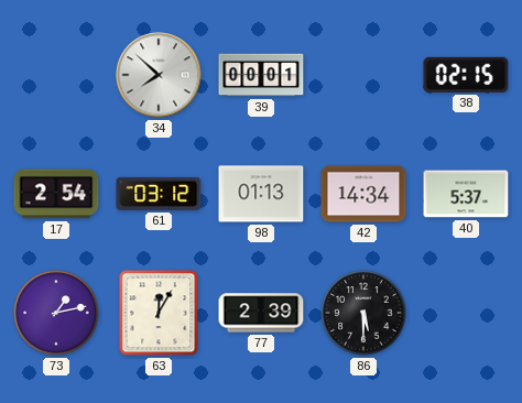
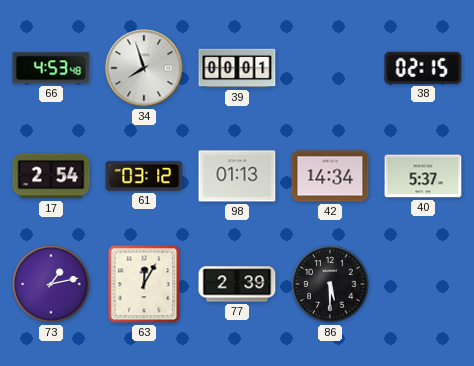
66: none -> 4:53 (51, 68)
34: 7:52 -> 7:57 (144, 68)
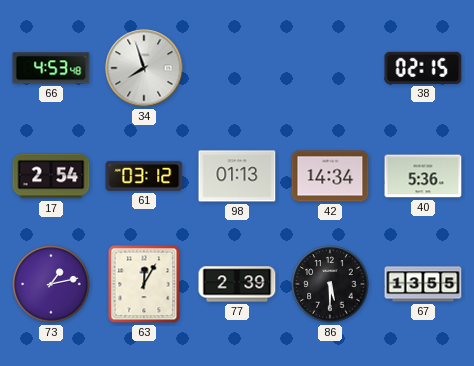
39: 00:01 -> none (237, 68)
40: 5:37 -> 5:36 (423, 176)
67: none -> 13:55 (423, 284)
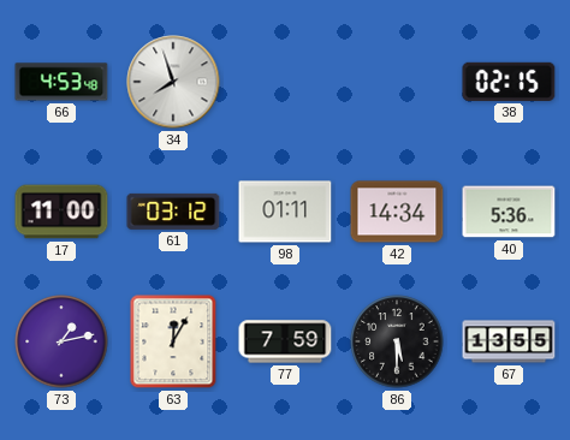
17: 2:54 -> 11:00 (61, 212)
98: 01:13 -> 01:11 (285, 212)
77: 2:39 -> 7:59 (285, 341)
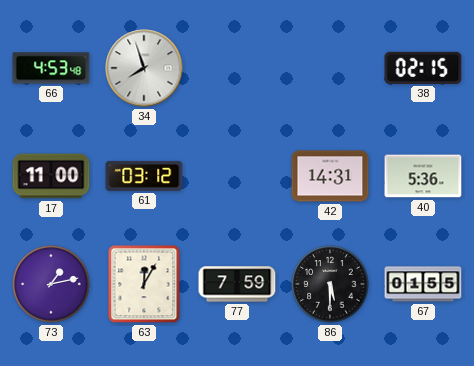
98: 01:11 -> none (285, 212)
42: 14:34 -> 14:31 (330, 176)
67: 13:55 -> 01:55 (423, 284)
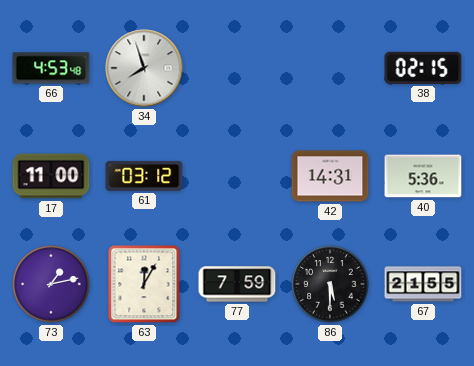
67: 01:55 -> 21:55 (423, 284)
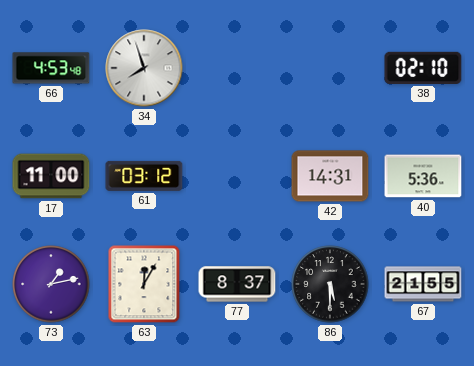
38: 02:15 -> 02:10 (423, 68)
77: 7:59 -> 8:37 (237, 284)
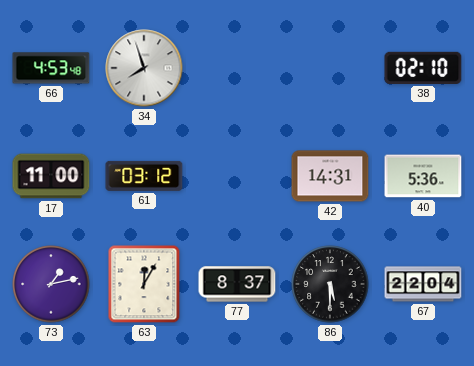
67: 21:55 -> 22:04 (423, 284)
